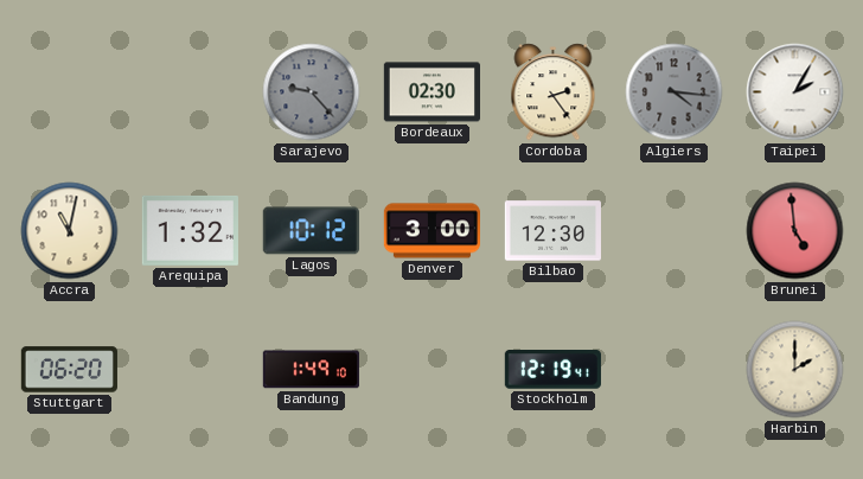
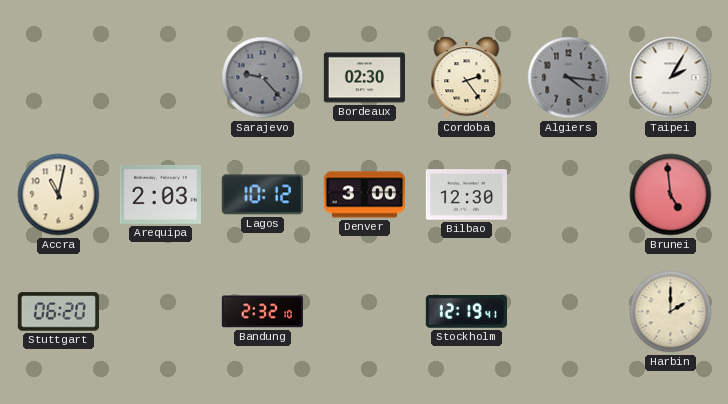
Arequipa: 1:32 -> 2:03 (160, 194)
Bandung: 1:49 -> 2:32 (262, 312)
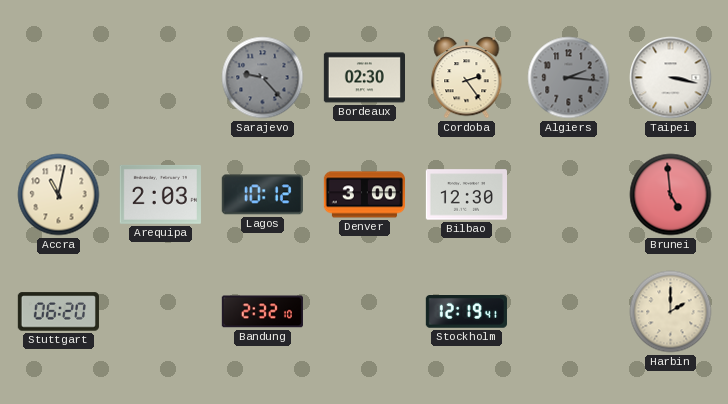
Algiers: 4:16 -> 2:16 (569, 78)
Taipei: 2:05 -> 3:17 (671, 78)
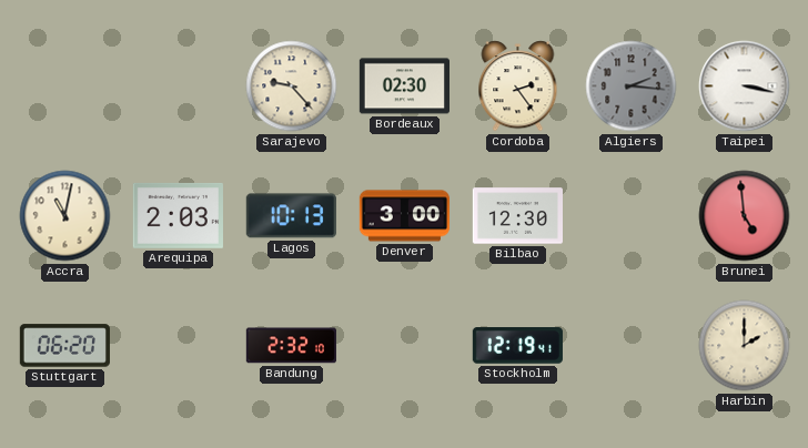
Sarajevo dial: grey -> cream (292, 86)
Lagos: 10:12 -> 10:13 (291, 216)
